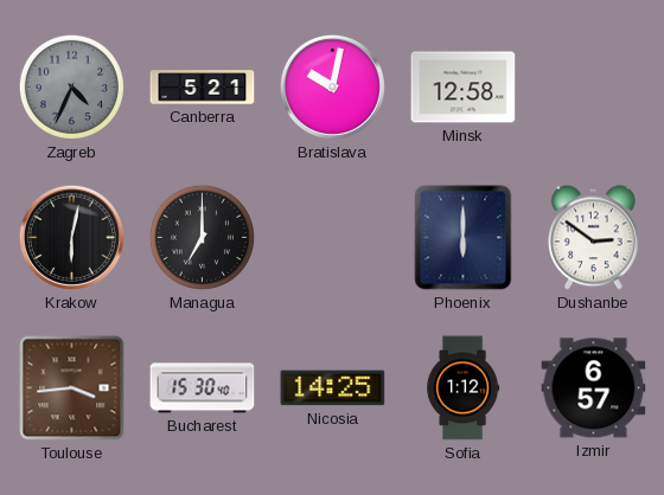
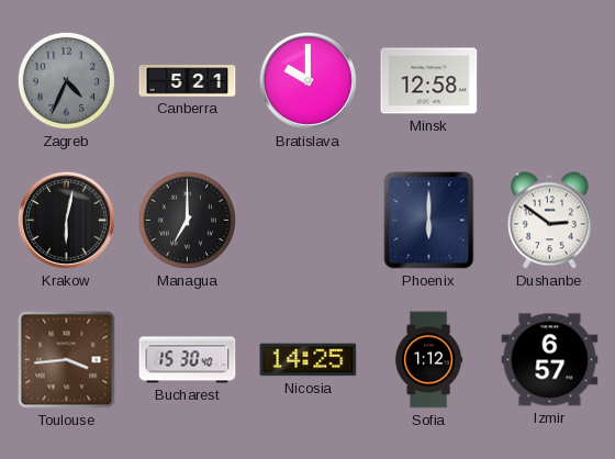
Bratislava: 10:02 -> 10:00 (307, 80)
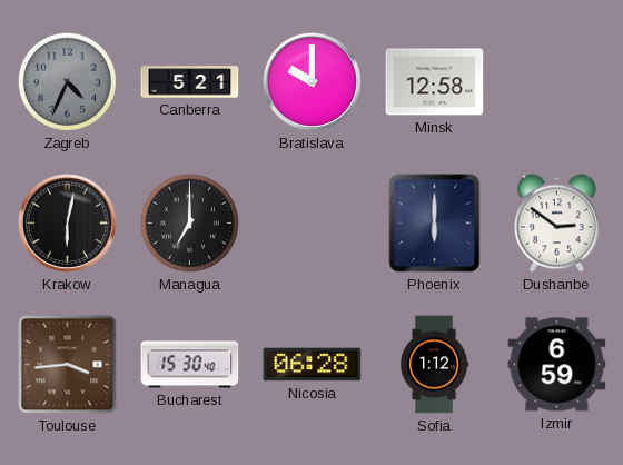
Nicosia: 14:25 -> 06:28 (313, 365)
Izmir: 6:57 -> 6:59 (557, 365)
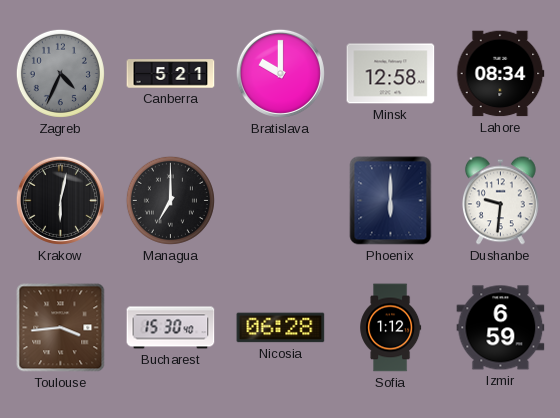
Lahore: none -> 08:34 (501, 74)
Dushanbe: 2:51 -> 9:31 (500, 201)
